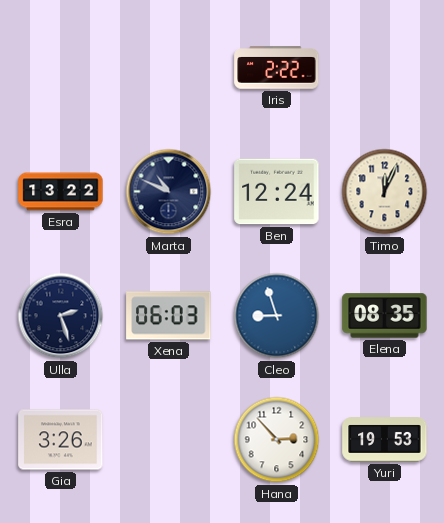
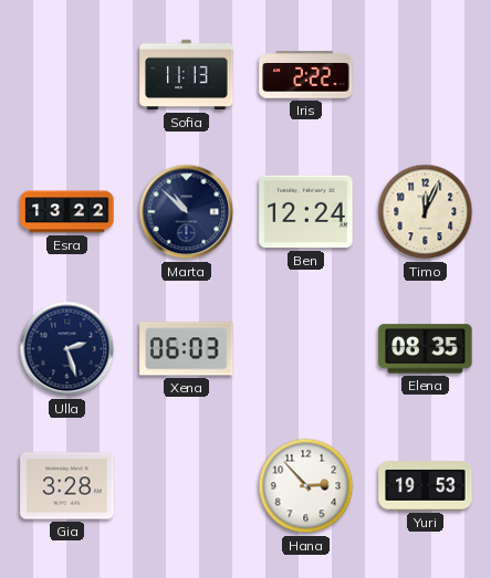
Sofia: none -> 11:13 (187, 75)
Marta: 10:49 -> 10:52 (187, 212)
Cleo: 8:57 -> none (277, 316)
Gia: 3:26 -> 3:28 (67, 486)
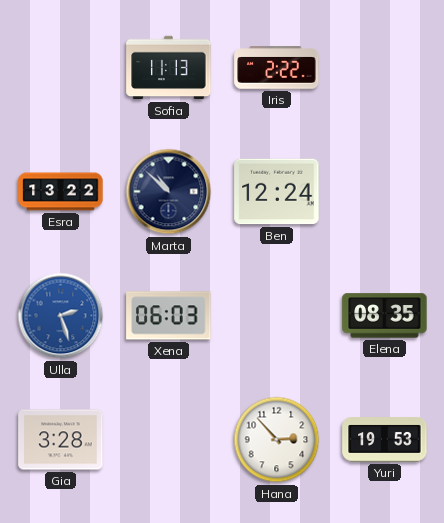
Timo: 12:04 -> none (426, 212)
Ulla dial: navy -> blue (61, 316)
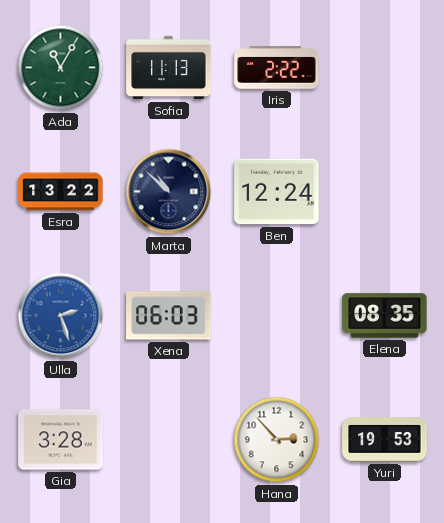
Ada: none -> 11:05 (61, 68)
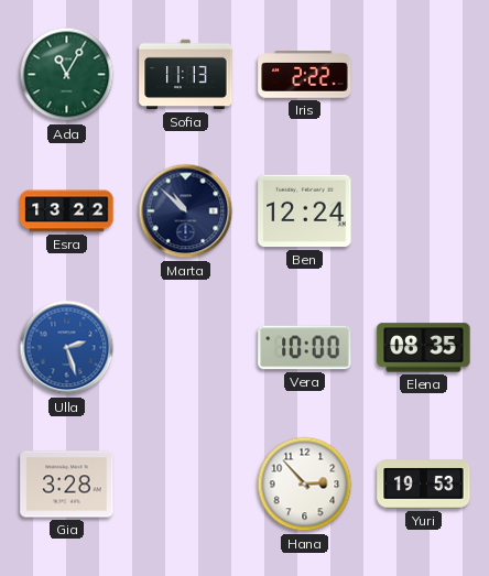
Xena: 06:03 -> none (169, 316)
Vera: none -> 10:00 (305, 348)
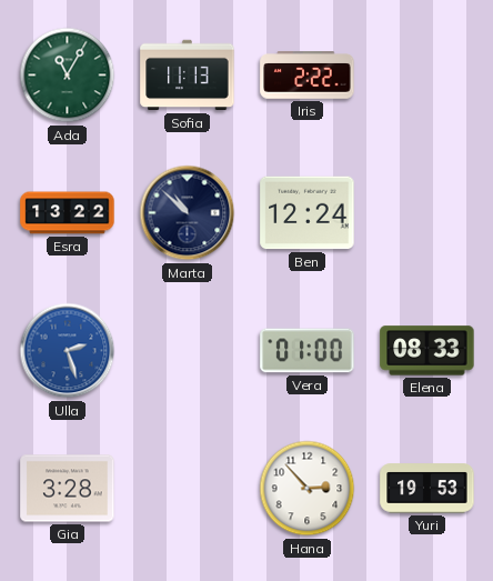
Vera: 10:00 -> 01:00 (308, 351)
Elena: 08:35 -> 08:33 (427, 351)
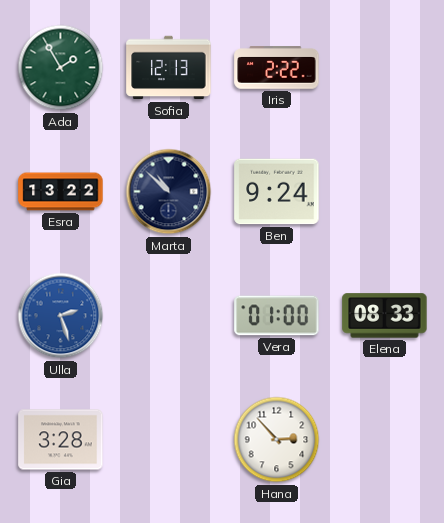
Ada: 11:05 -> 1:55 (61, 68)
Sofia: 11:13 -> 12:13 (169, 68)
Ben: 12:24 -> 9:24 (277, 192)
Yuri: 19:53 -> none (427, 489)
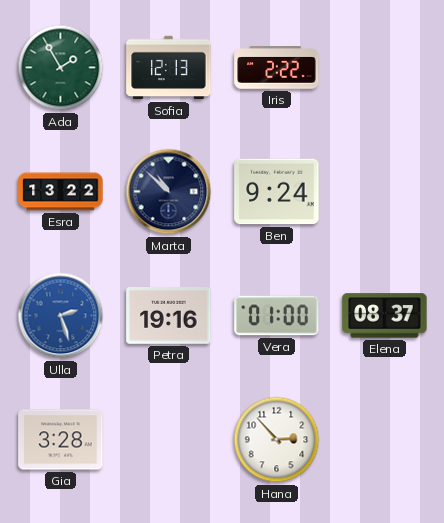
Petra: none -> 19:16 (169, 316)
Elena: 08:33 -> 08:37 (385, 316)
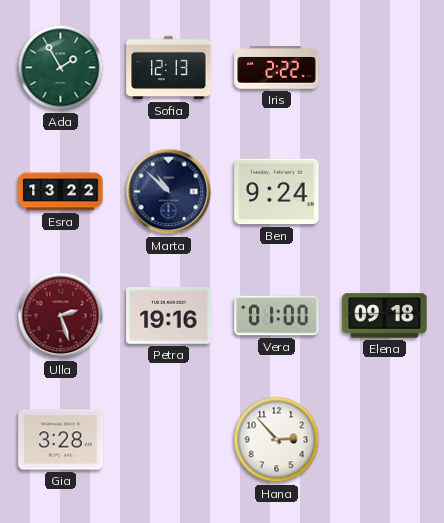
Ulla dial: blue -> burgundy (61, 316)
Elena: 08:37 -> 09:18 (385, 316)
